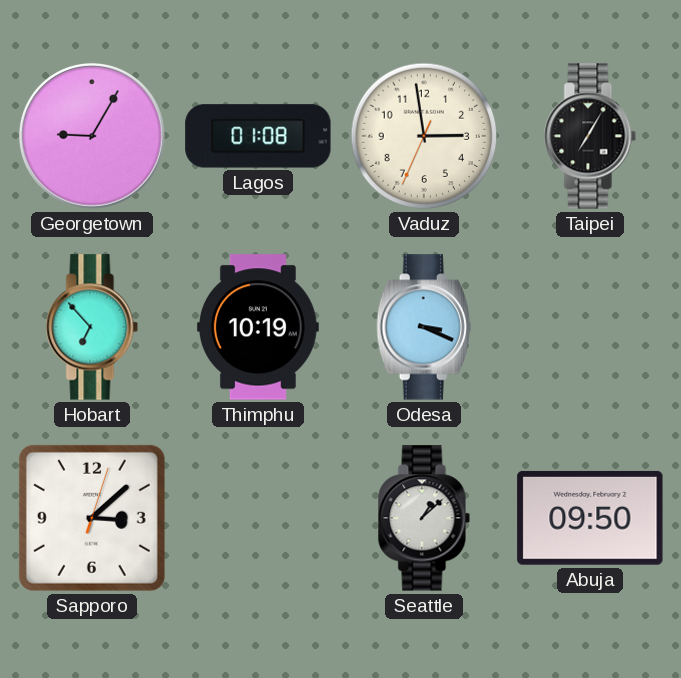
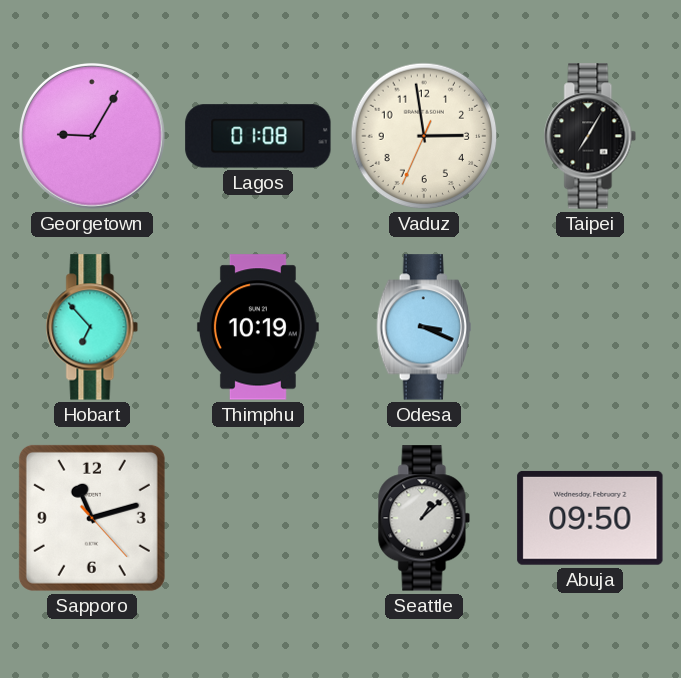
Sapporo: 3:08 -> 11:12 (92, 518)
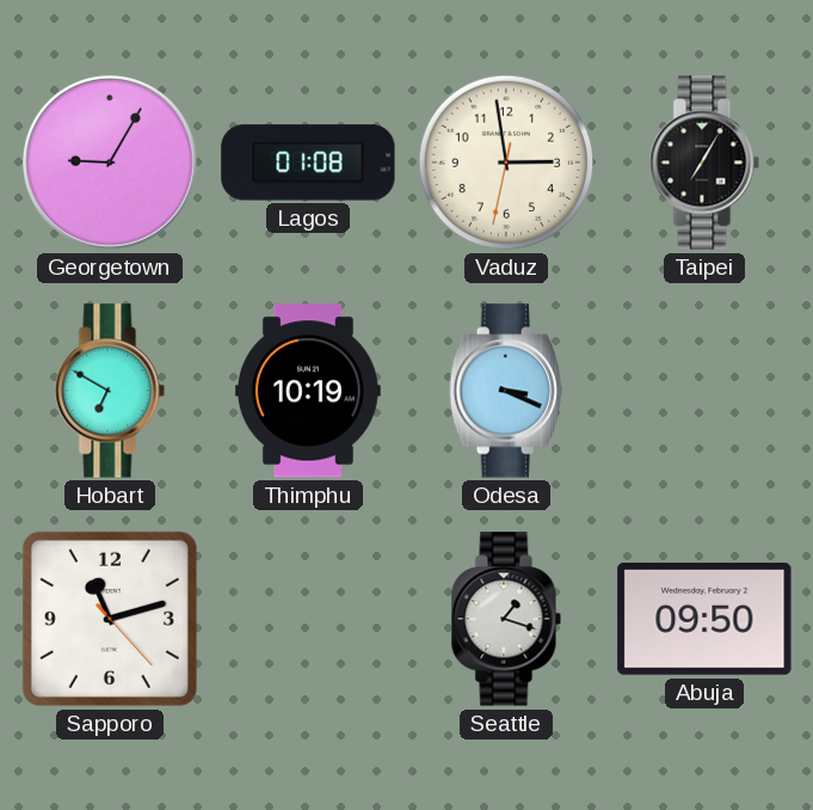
Vaduz: 2:58:34 -> 2:58:32 (506, 162)
Hobart: 6:53 -> 6:50 (110, 391)
Seattle: 1:08 -> 1:18 (506, 619)
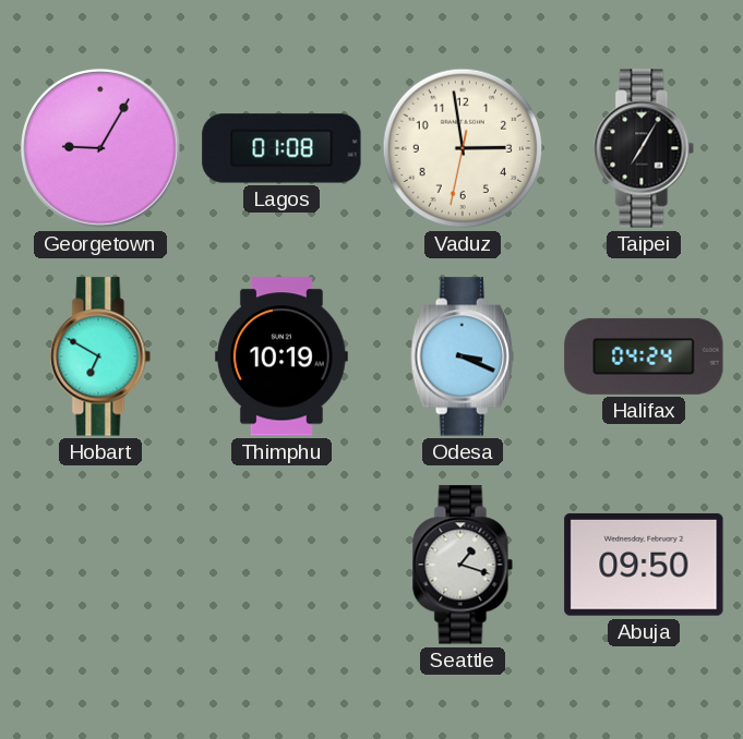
Halifax: none -> 04:24 (644, 356)
Sapporo: 11:12 -> none (110, 619)
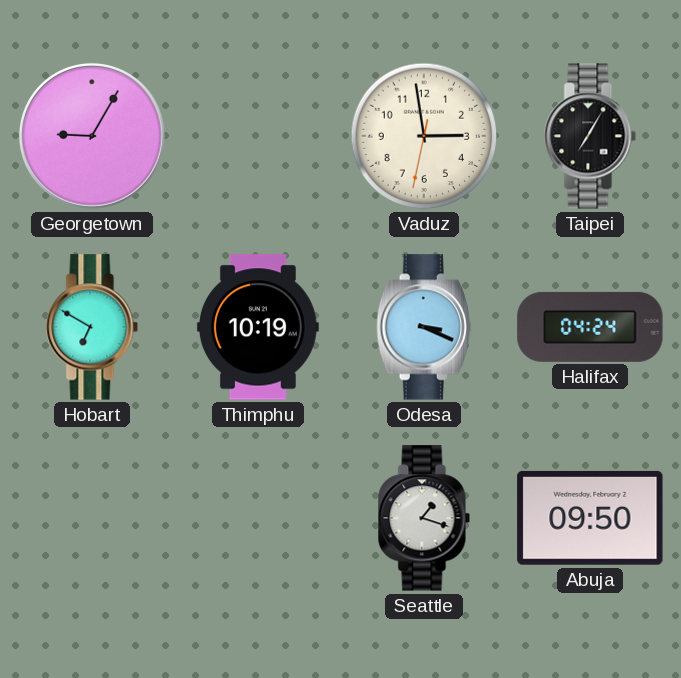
Lagos: 01:08 -> none (281, 148)
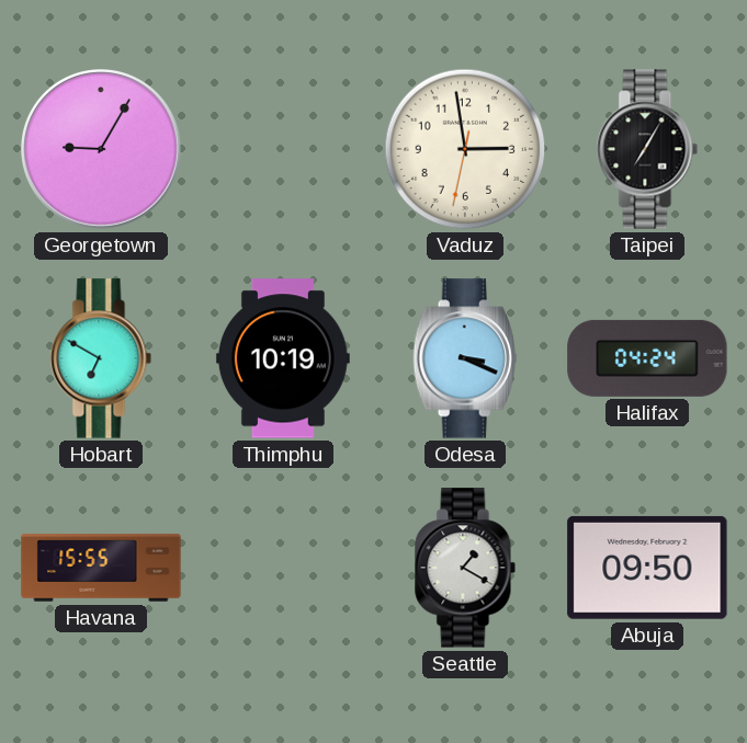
Havana: none -> 15:55 (101, 568)
Seattle: 1:18 -> 1:20 (465, 568)
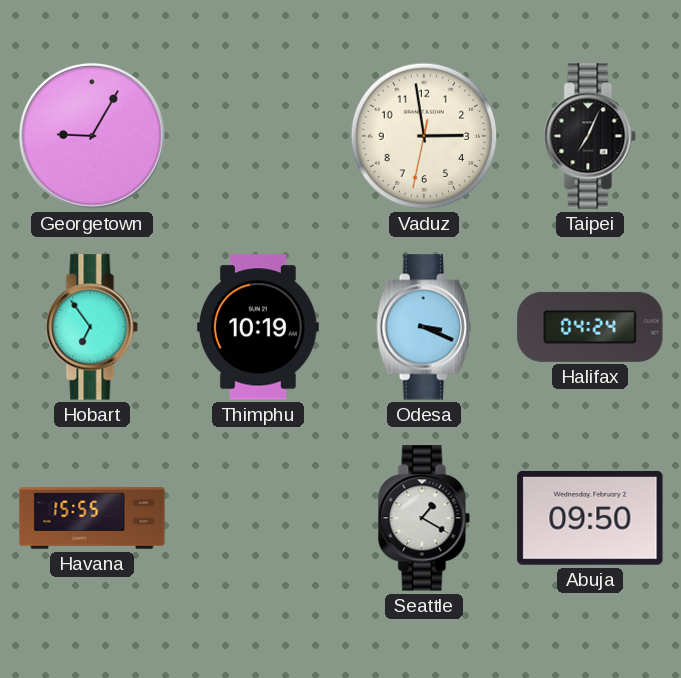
Taipei: 7:05 -> 7:04 (590, 136)
Hobart: 6:50 -> 6:54 (92, 327)
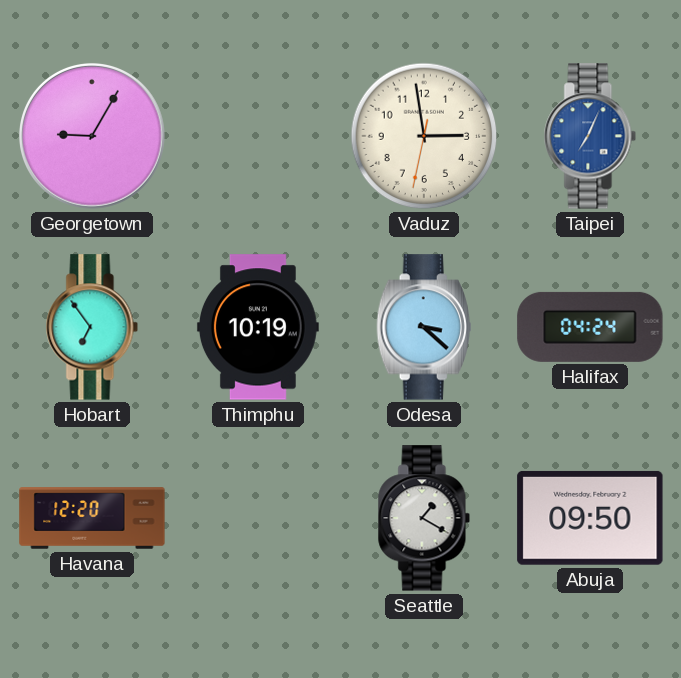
Taipei dial: black -> blue (590, 136)
Odesa: 3:19 -> 3:22 (424, 327)
Havana: 15:55 -> 12:20 (92, 518)
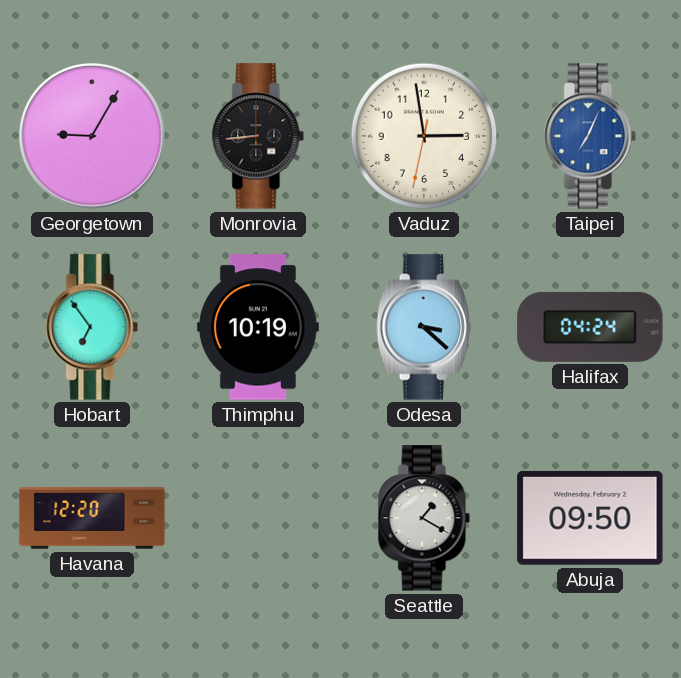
Monrovia: none -> 8:44 (258, 136)
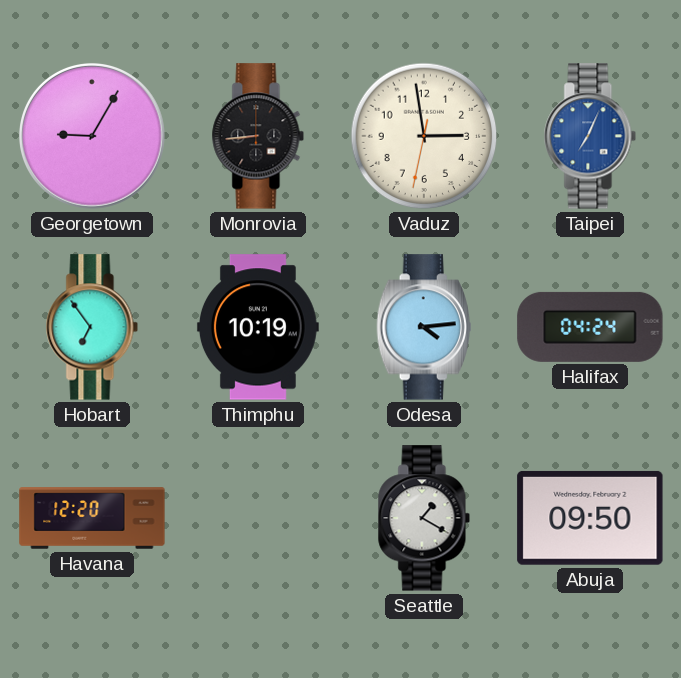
Odesa: 3:22 -> 4:14 (424, 327)
